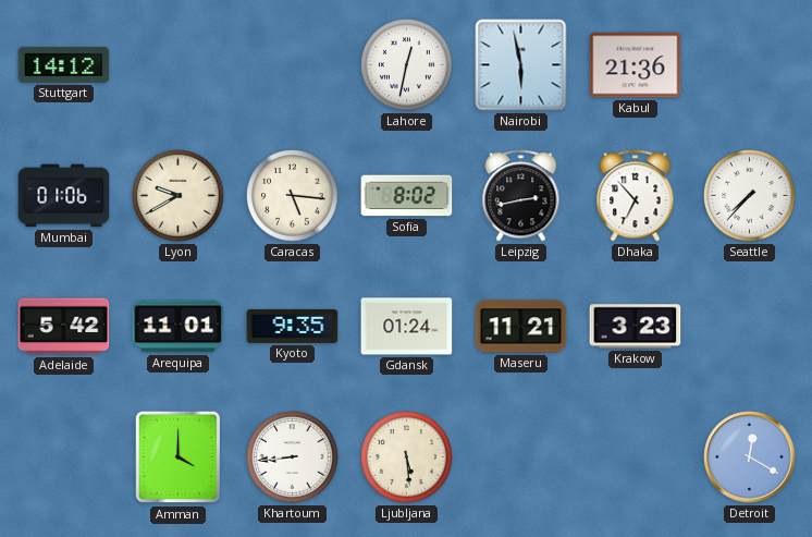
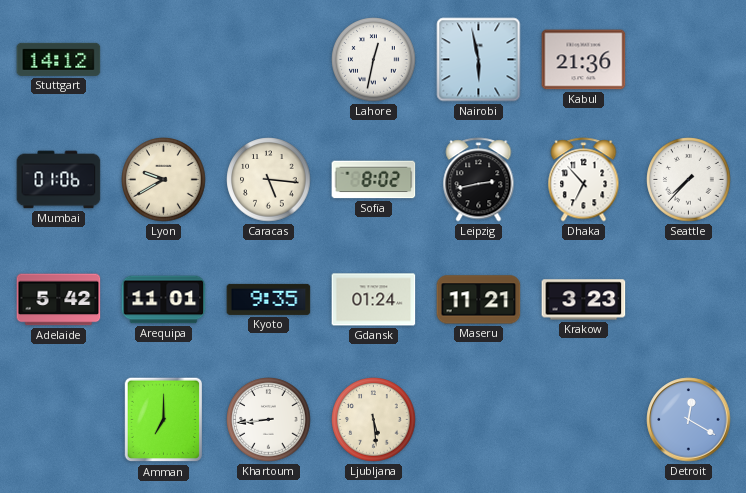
Amman: 4:00 -> 7:00 (163, 420)
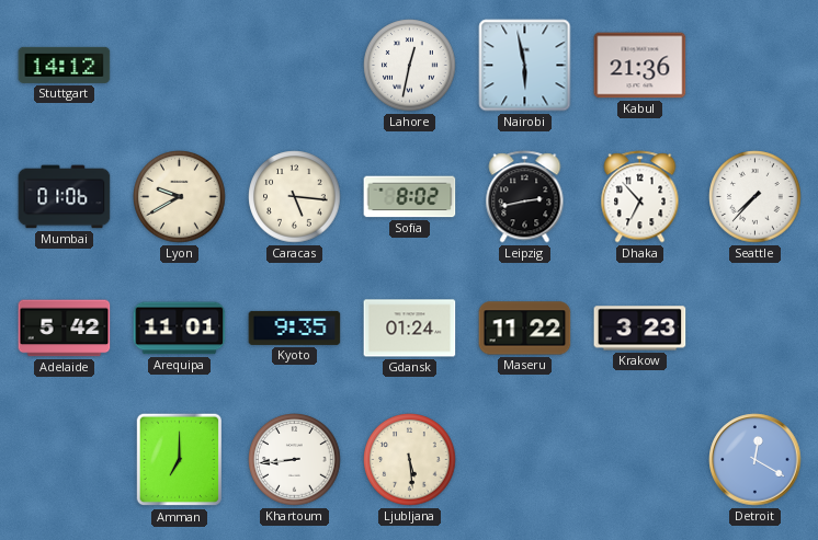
Maseru: 11:21 -> 11:22 (525, 329)
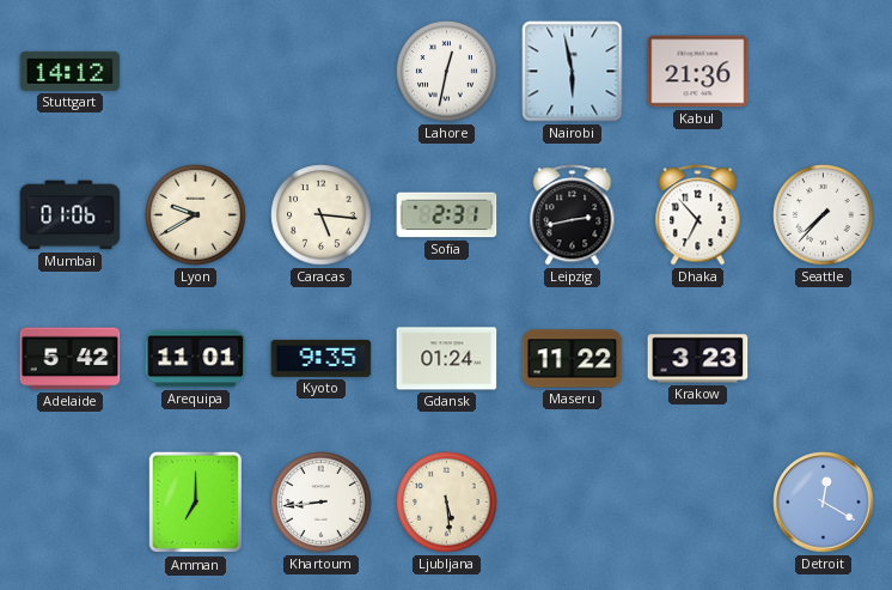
Sofia: 8:02 -> 2:31 (447, 215)
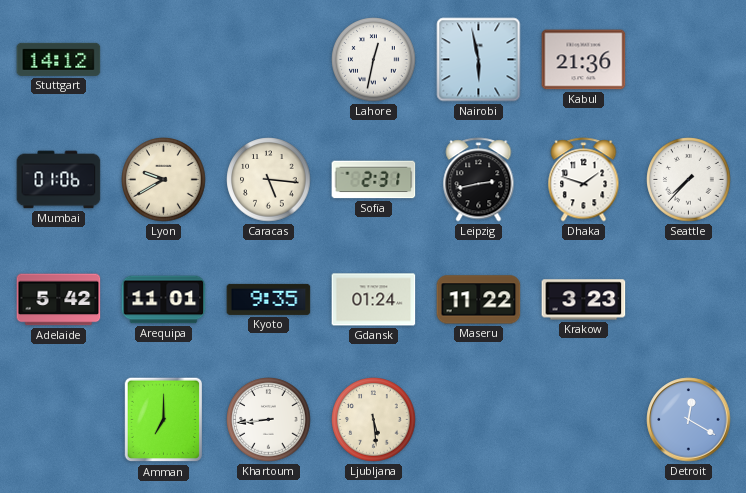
Dhaka: 6:53 -> 1:48 (584, 180)
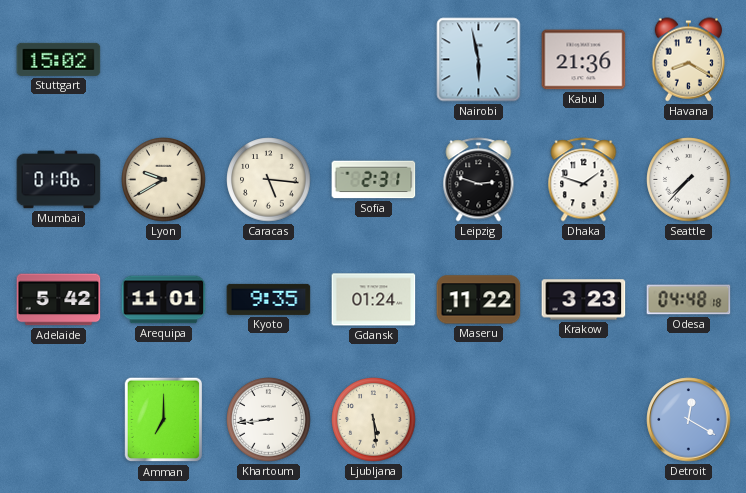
Stuttgart: 14:12 -> 15:02 (59, 59)
Lahore: 12:32 -> none (374, 60)
Havana: none -> 8:20 (689, 60)
Leipzig: 2:43 -> 2:48 (479, 180)
Odesa: none -> 04:48 (689, 300)
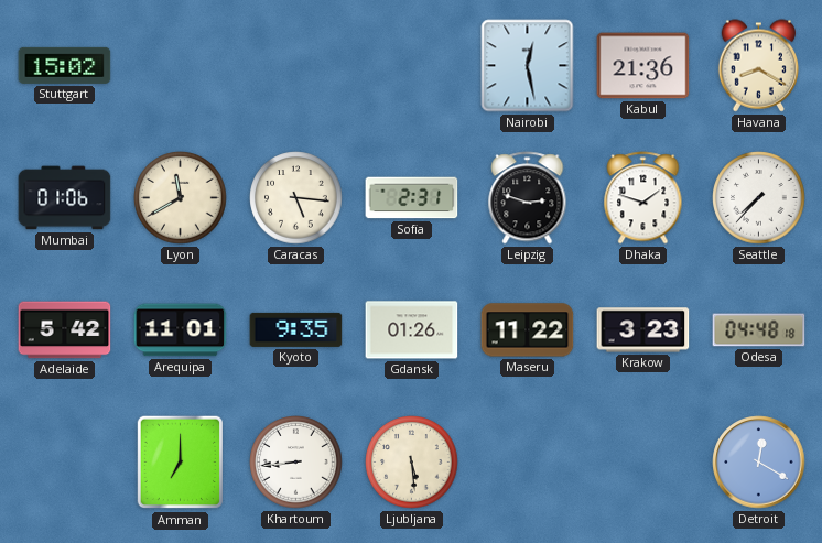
Nairobi: 5:58 -> 12:28 (528, 66)
Lyon: 9:40 -> 11:40 (181, 198)
Gdansk: 01:24 -> 01:26 (412, 330)
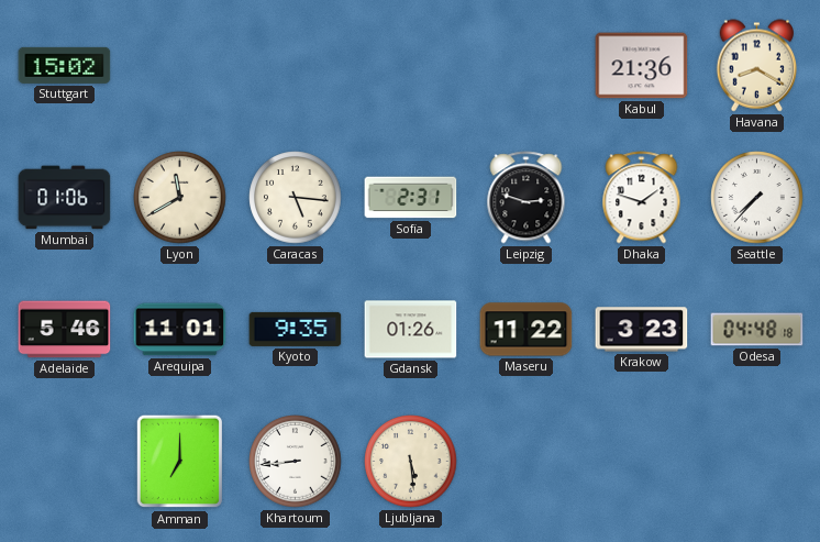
Nairobi: 12:28 -> none (528, 66)
Adelaide: 5:42 -> 5:46 (65, 330)
Detroit: 12:20 -> none (759, 463)
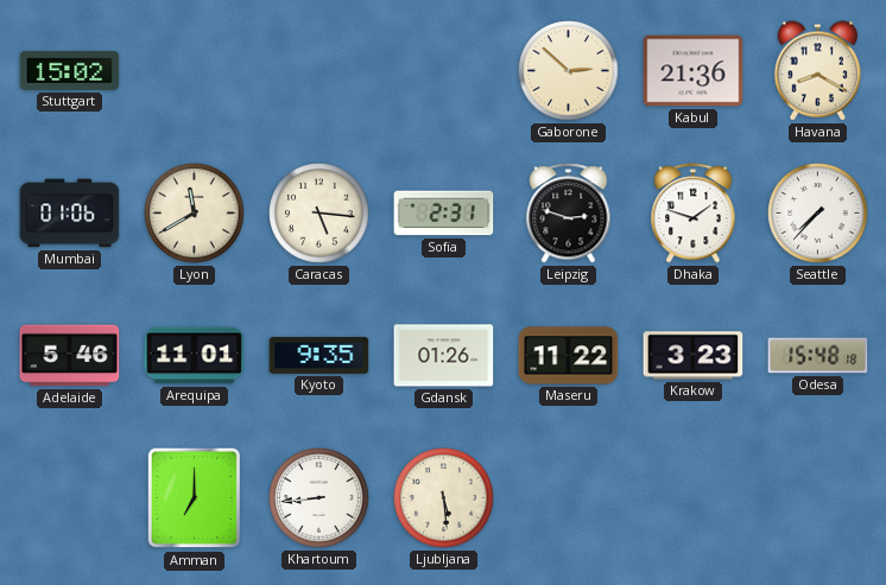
Gaborone: none -> 2:52 (569, 71)
Odesa: 04:48 -> 15:48 (818, 356)
